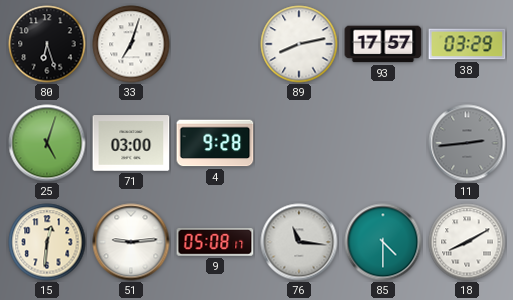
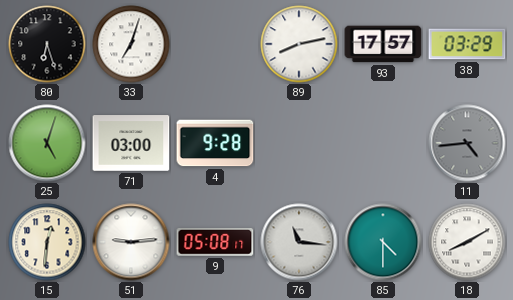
11: 2:44 -> 4:44 (467, 143)
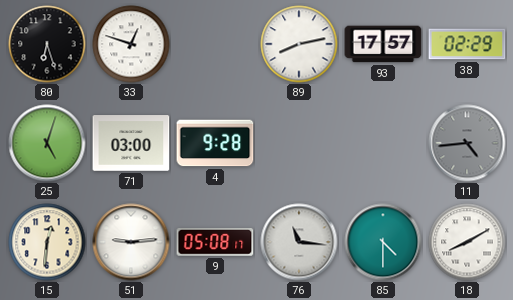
33: 7:03 -> 12:48 (131, 44)
38: 03:29 -> 02:29 (467, 44)
